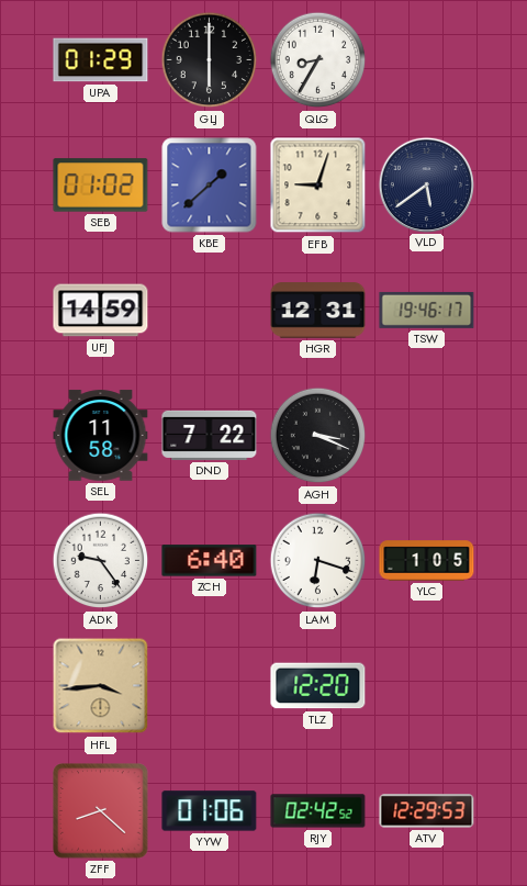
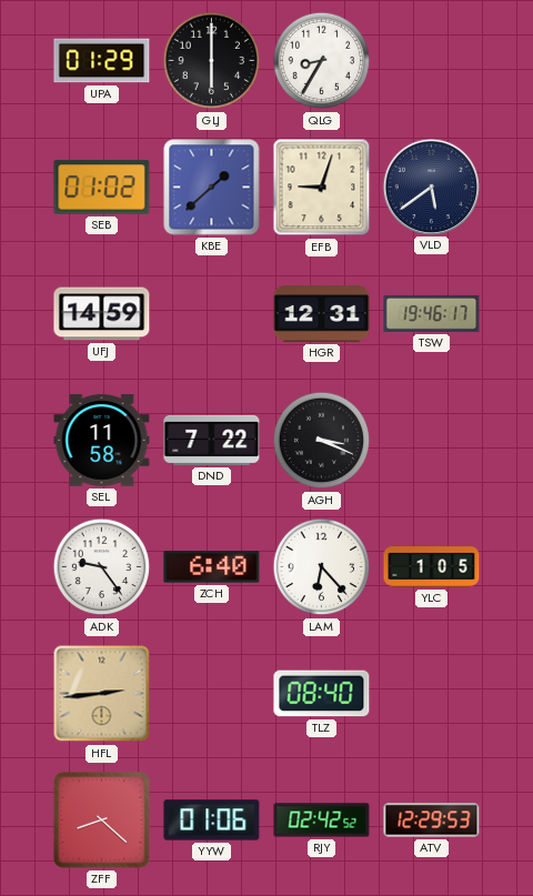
LAM: 6:18 -> 6:23 (322, 567)
HFL: 3:44 -> 2:44 (102, 694)
TLZ: 12:20 -> 08:40 (322, 694)
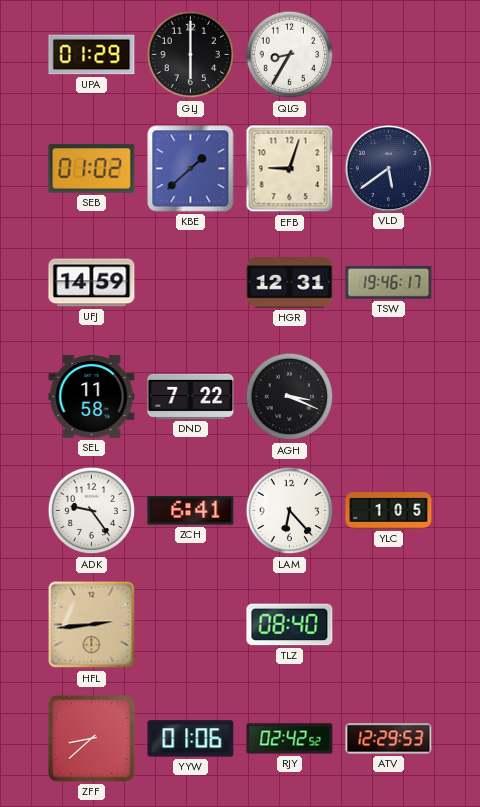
ZCH: 6:40 -> 6:41 (191, 511)
ZFF: 8:22 -> 8:38 (92, 739)
